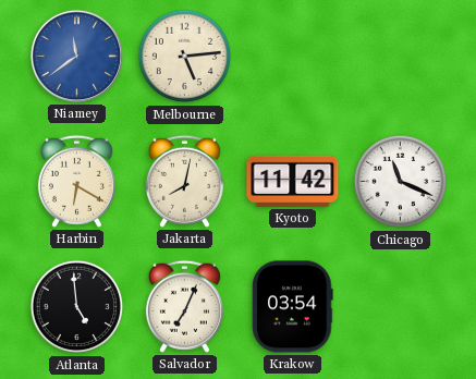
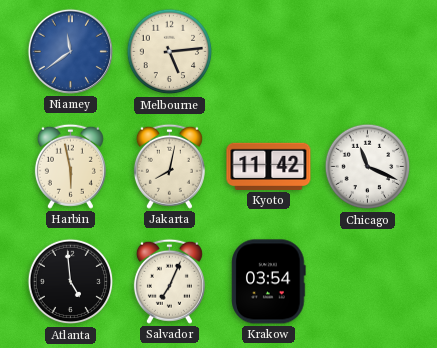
Harbin: 6:20 -> 5:58 (70, 166)
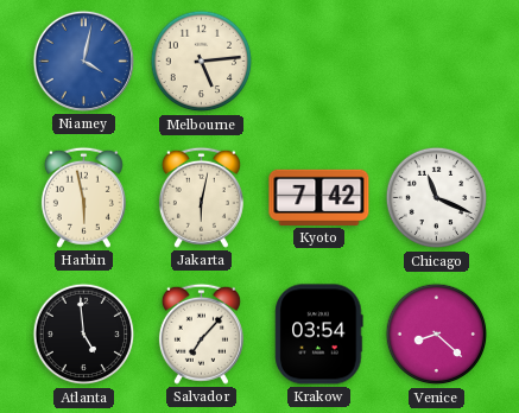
Niamey: 11:39 -> 4:02 (83, 61)
Jakarta: 8:02 -> 6:02 (201, 197)
Kyoto: 11:42 -> 7:42 (319, 197)
Salvador: 7:04 -> 7:07 (201, 333)
Venice: none -> 8:22 (437, 335)
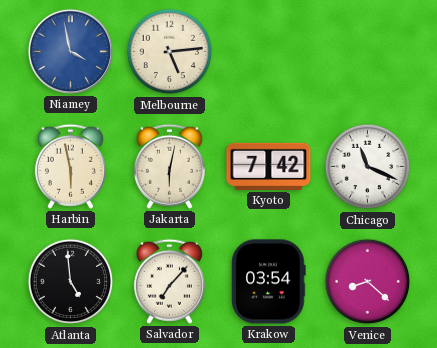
Niamey: 4:02 -> 3:58 (70, 51)
